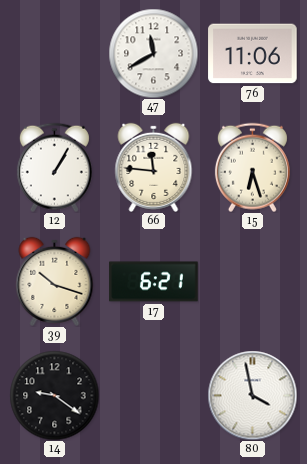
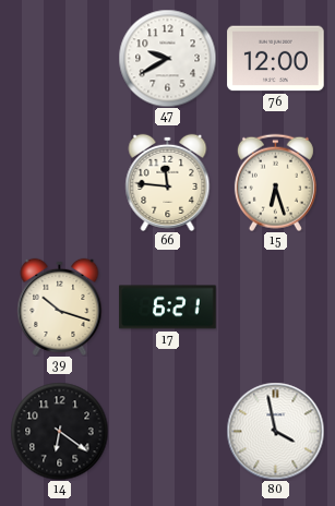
47: 11:40 -> 9:40 (167, 58)
76: 11:06 -> 12:00 (276, 59)
12: 1:05 -> none (54, 167)
14: 9:21 -> 6:21 (59, 431)
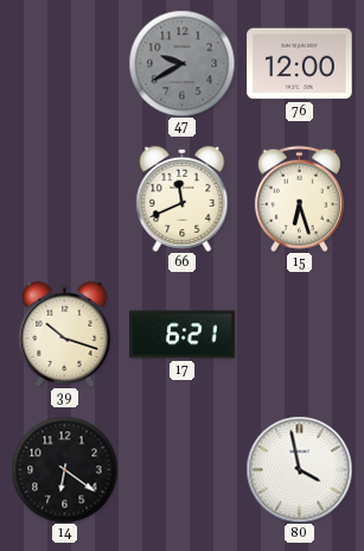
47 dial: white -> grey (181, 63)
66: 11:46 -> 11:41 (183, 198)
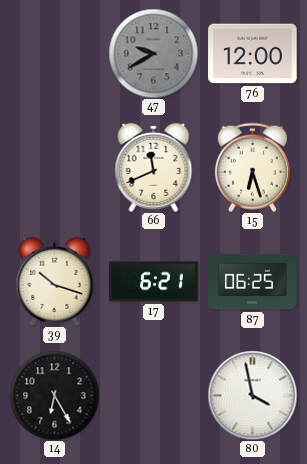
87: none -> 06:25 (253, 282)
14: 6:21 -> 6:25 (54, 395)
